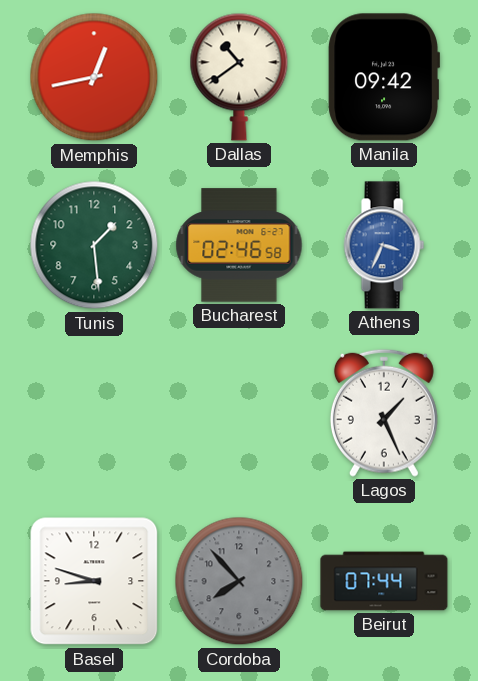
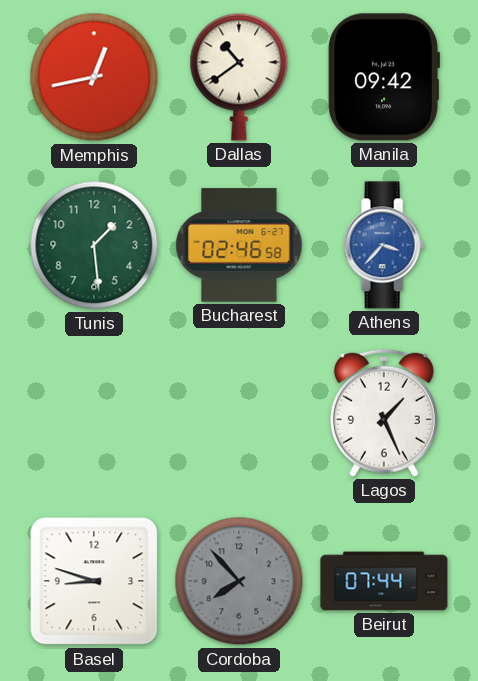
Athens: 3:34 -> 3:37 (384, 245)
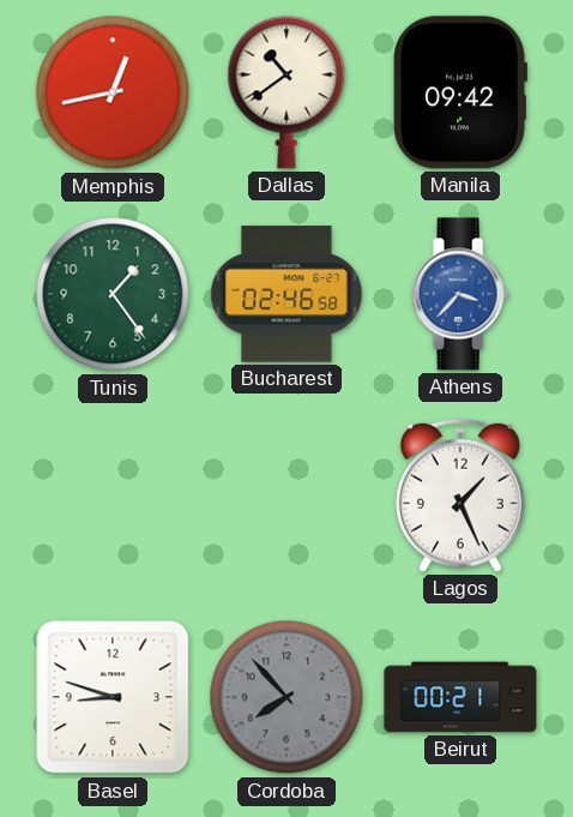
Tunis: 1:29 -> 1:24 (113, 294)
Beirut: 07:44 -> 00:21 (460, 697)
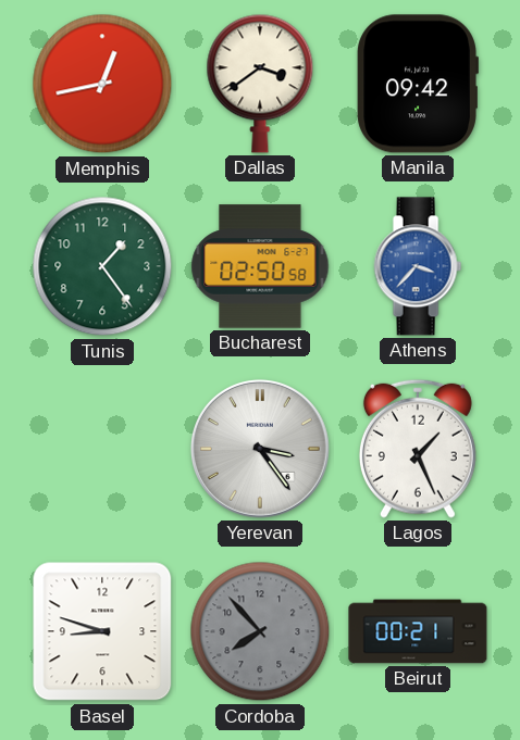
Dallas: 10:39 -> 3:39 (260, 84)
Bucharest: 02:46 -> 02:50 (260, 266)
Yerevan: none -> 3:24 (260, 449)
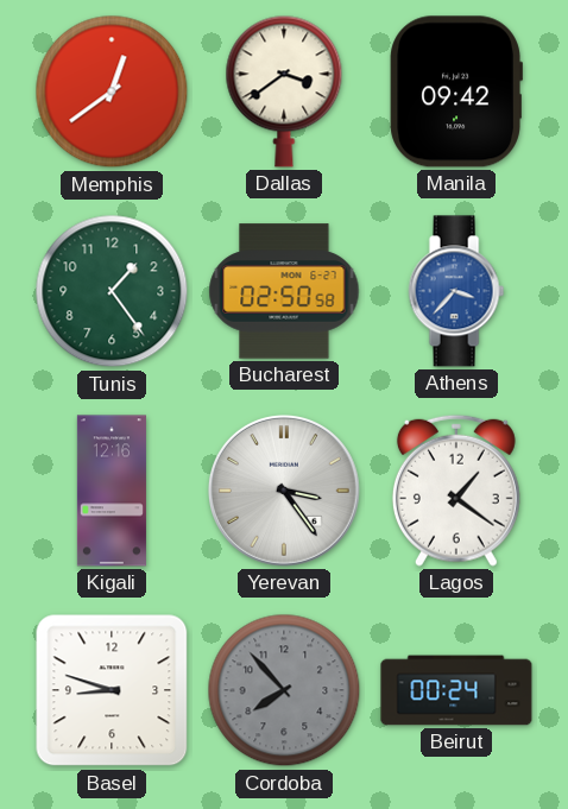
Memphis: 12:43 -> 12:39 (112, 91)
Kigali: none -> 12:16 (112, 491)
Lagos: 1:26 -> 1:21 (456, 491)
Beirut: 00:21 -> 00:24 (456, 690)
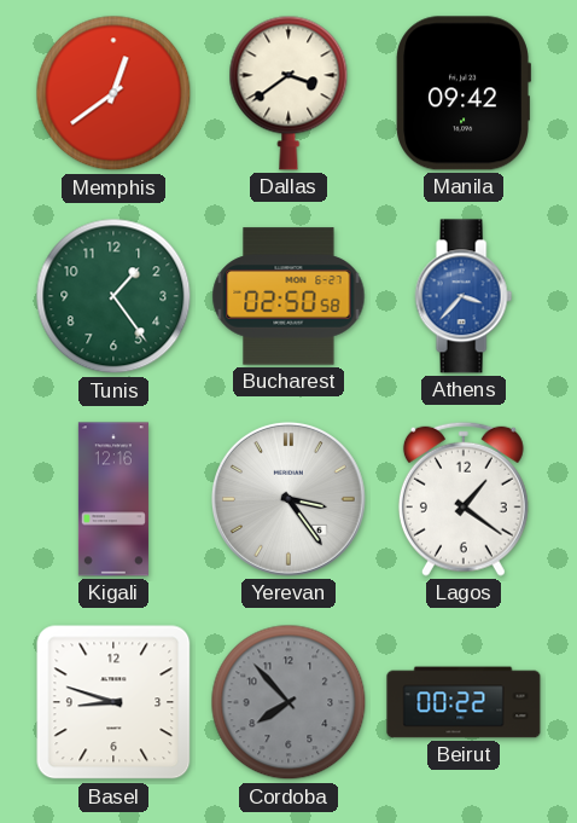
Beirut: 00:24 -> 00:22 (464, 702)
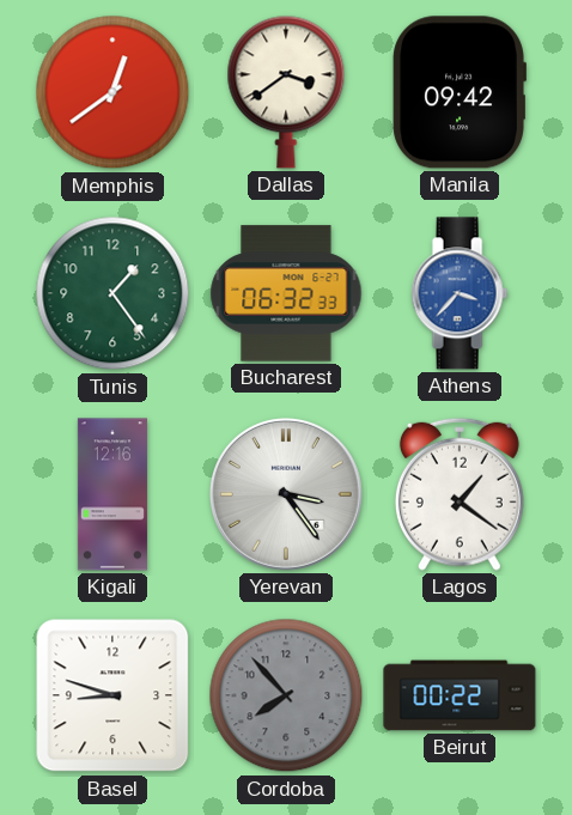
Bucharest: 02:50 -> 06:32 (286, 293)
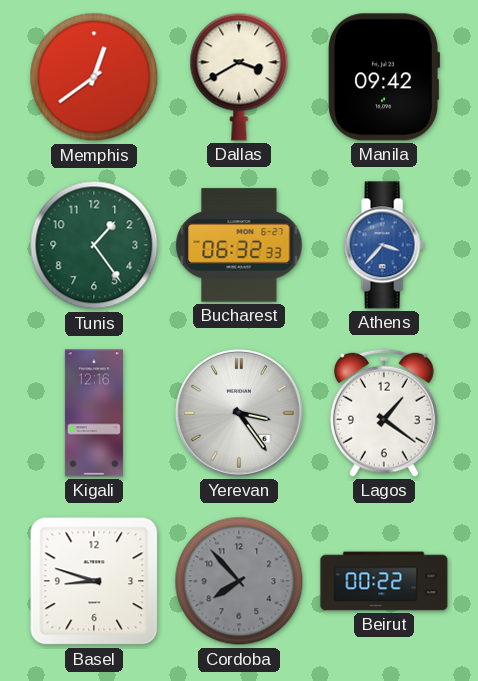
Dallas: 3:39 -> 3:40 (239, 77)
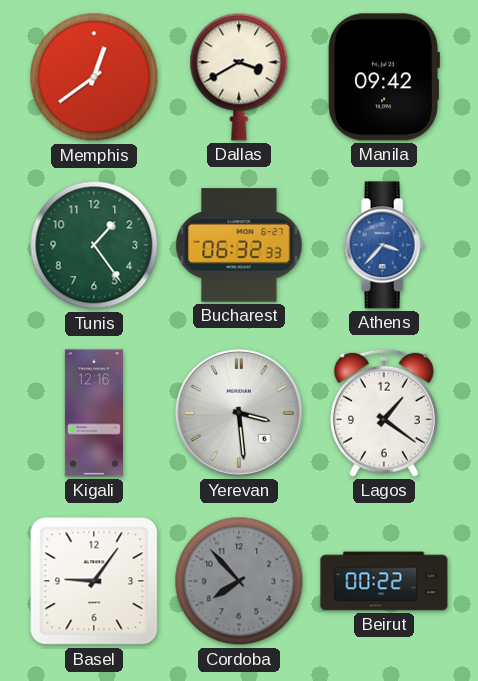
Yerevan: 3:24 -> 3:29 (239, 413)
Basel: 8:48 -> 9:06 (94, 581)
